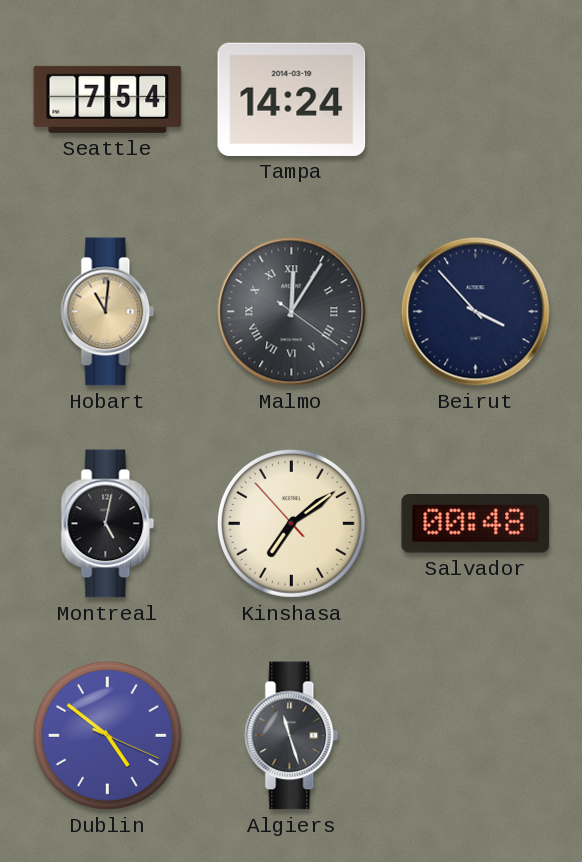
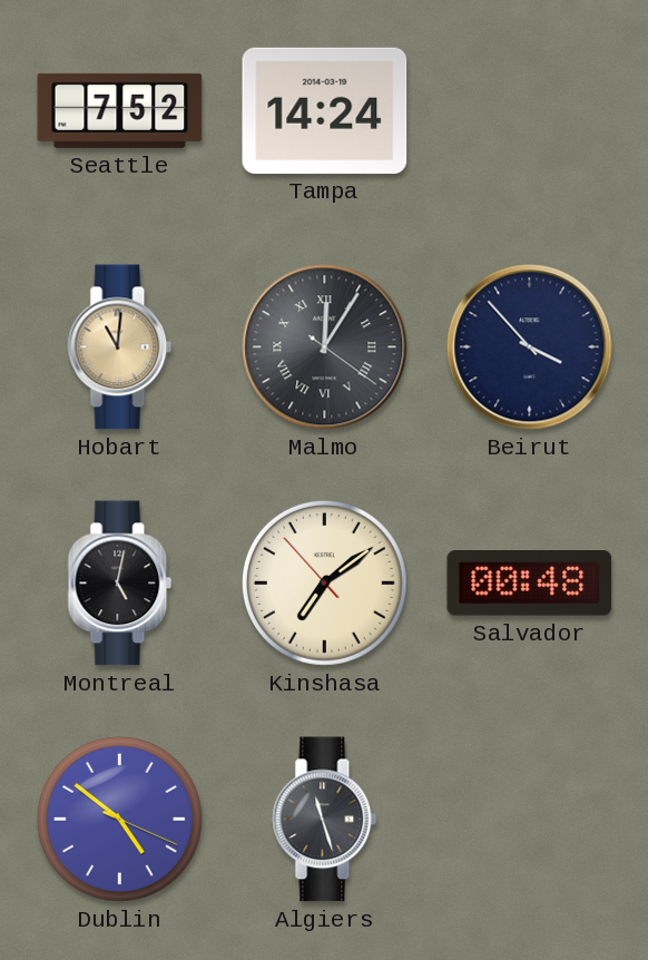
Seattle: 7:54 -> 7:52 (120, 110)
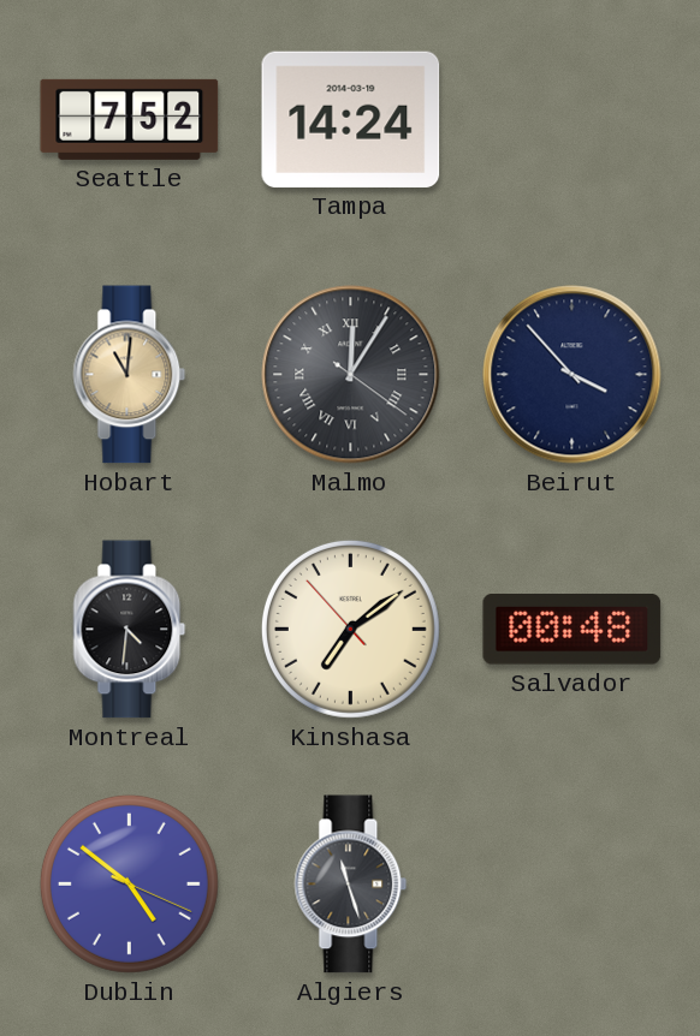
Montreal: 5:02 -> 4:31 (130, 630)
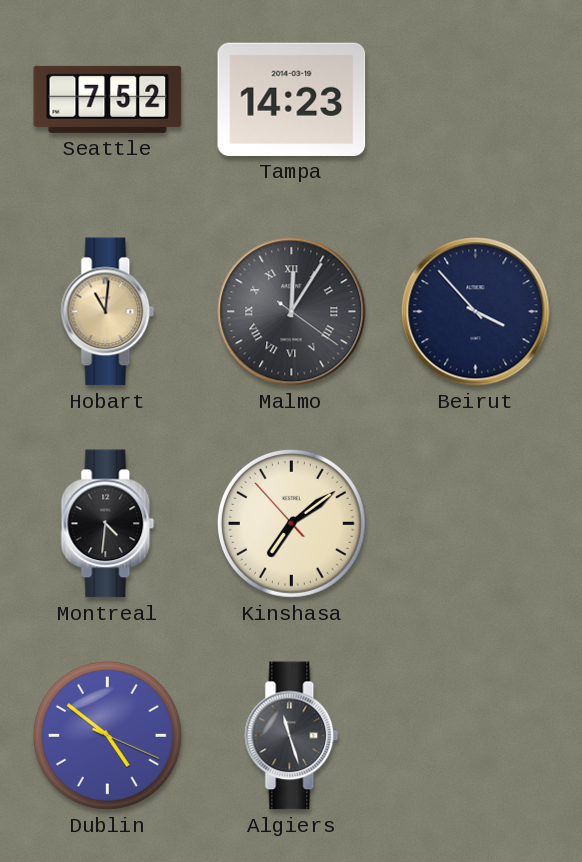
Tampa: 14:24 -> 14:23 (292, 99)
Salvador: 00:48 -> none (573, 630)
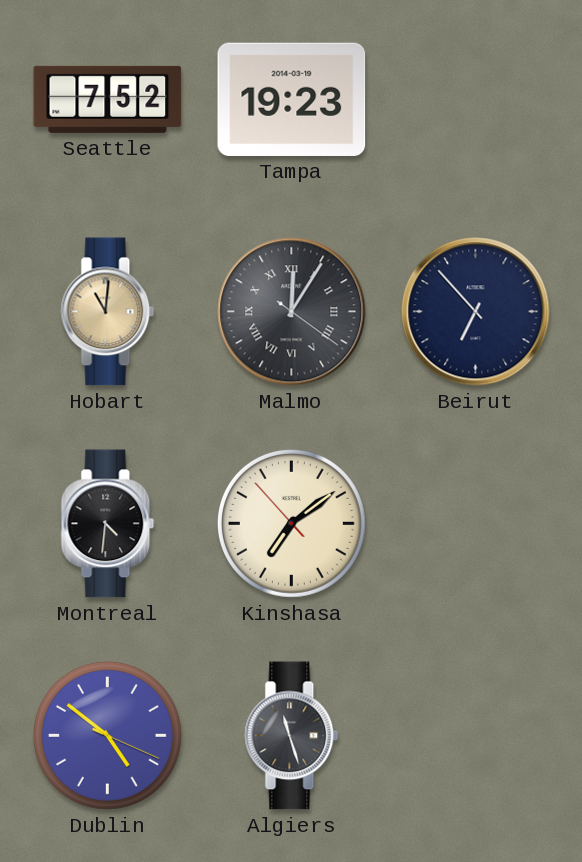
Tampa: 14:23 -> 19:23 (292, 99)
Beirut: 3:53 -> 6:53 (476, 312)
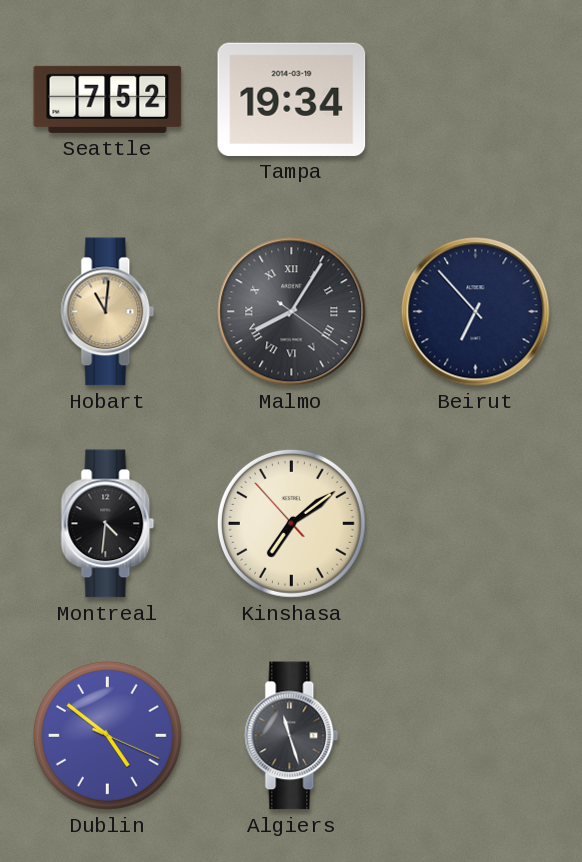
Tampa: 19:23 -> 19:34 (292, 99)
Malmo: 12:05 -> 8:05 (292, 312)
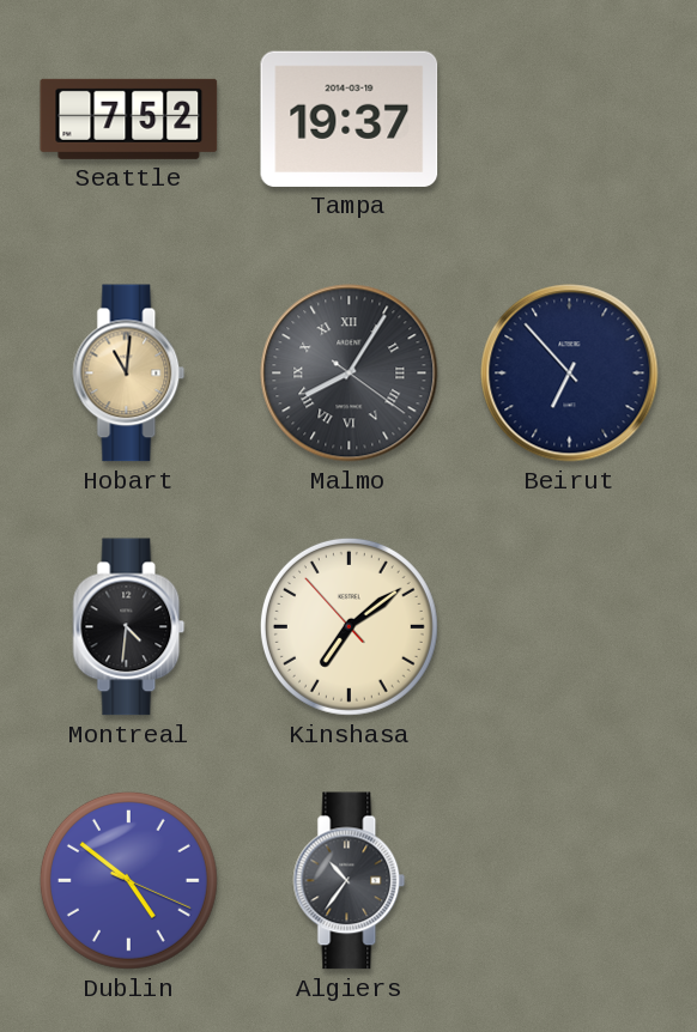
Tampa: 19:34 -> 19:37 (350, 119)
Algiers: 11:27 -> 10:36 (350, 881)
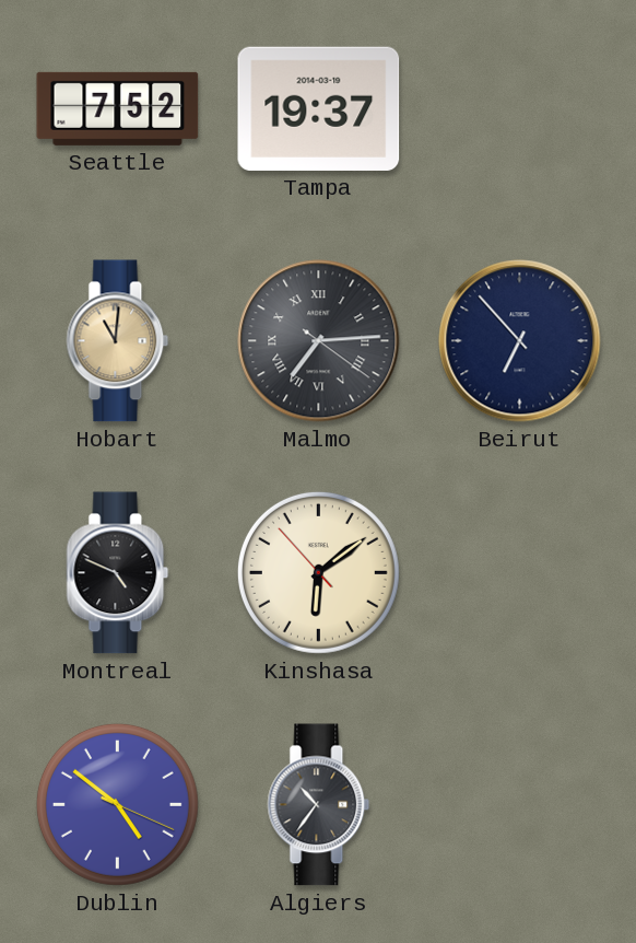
Malmo: 8:05 -> 7:14 (319, 341)
Montreal: 4:31 -> 4:49 (118, 573)
Kinshasa: 7:08 -> 6:08 (318, 572)
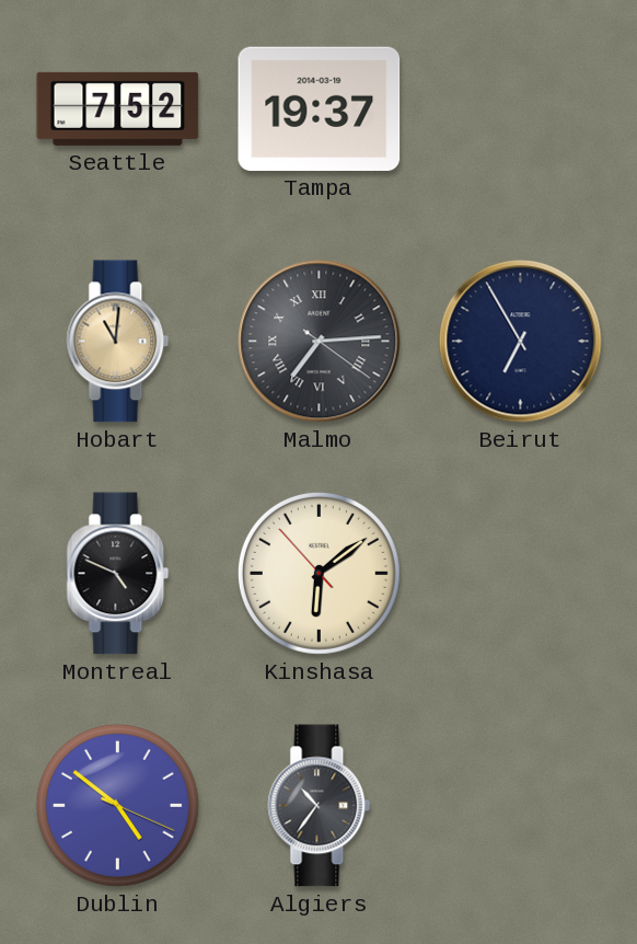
Beirut: 6:53 -> 6:55 (521, 342)
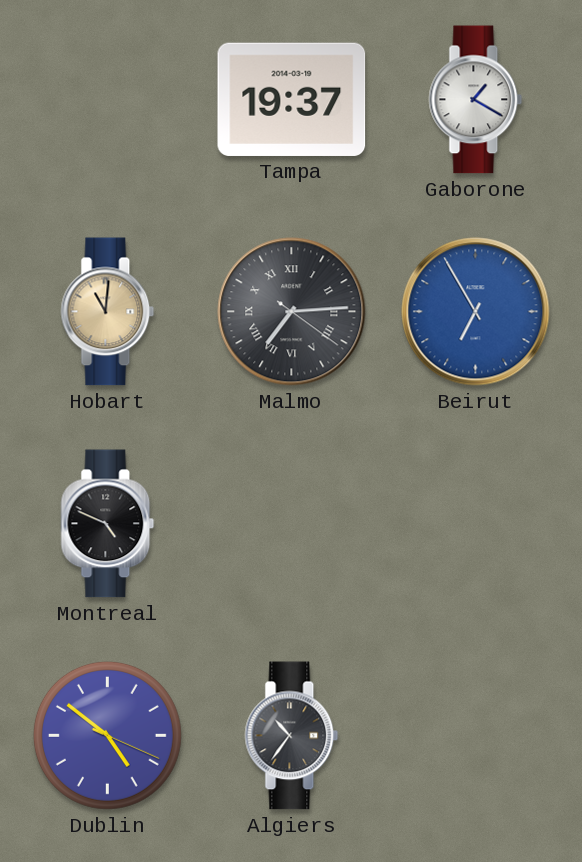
Seattle: 7:52 -> none (118, 108)
Gaborone: none -> 1:20 (476, 100)
Beirut dial: navy -> blue (476, 312)
Kinshasa: 6:08 -> none (319, 573)
